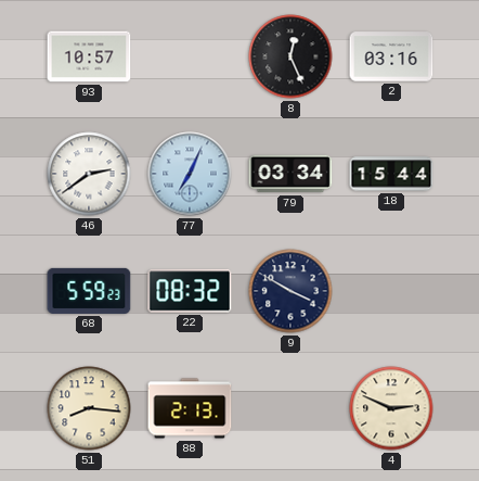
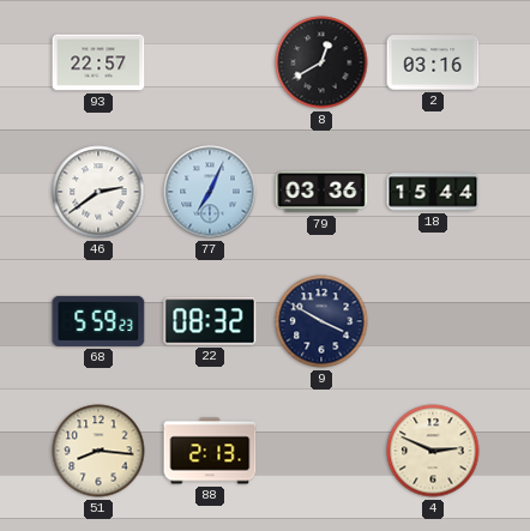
93: 10:57 -> 22:57 (98, 62)
8: 12:26 -> 12:40 (321, 62)
79: 03:34 -> 03:36 (321, 192)
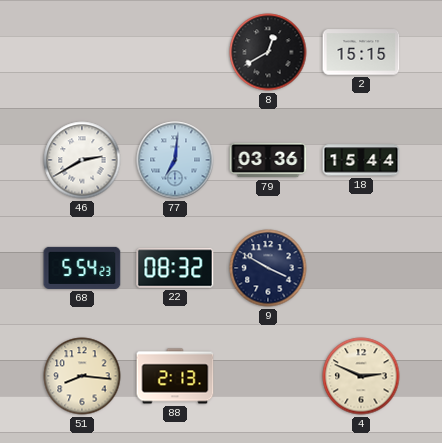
93: 22:57 -> none (98, 62)
2: 03:16 -> 15:15 (361, 52)
46: 2:39 -> 2:40 (82, 160)
77: 7:04 -> 7:01 (175, 160)
68: 5:59 -> 5:54 (82, 268)
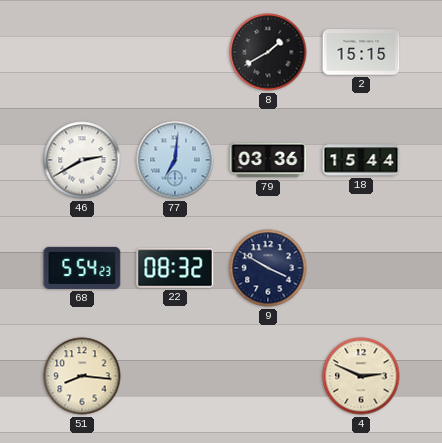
8: 12:40 -> 1:40 (268, 52)
88: 2:13 -> none (175, 376)
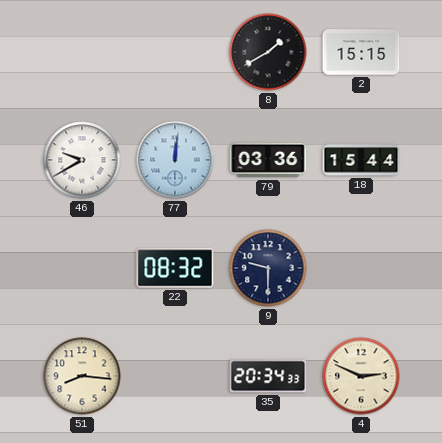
46: 2:40 -> 9:40 (82, 160)
77: 7:01 -> 12:01 (175, 160)
68: 5:54 -> none (82, 268)
9: 3:50 -> 9:30 (268, 268)
35: none -> 20:34 (268, 376)
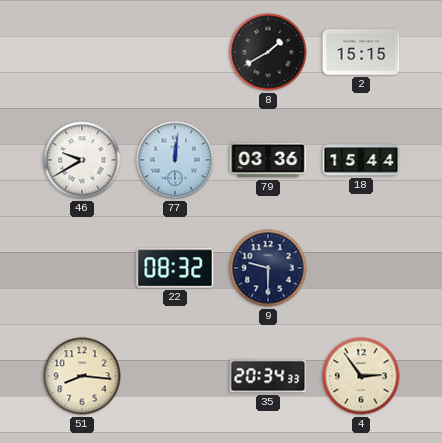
4: 2:49 -> 2:54 (361, 376)
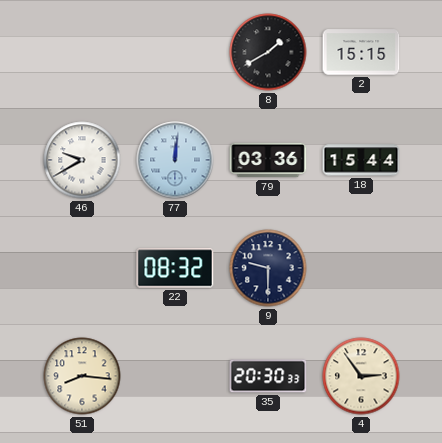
35: 20:34 -> 20:30 (268, 376)
